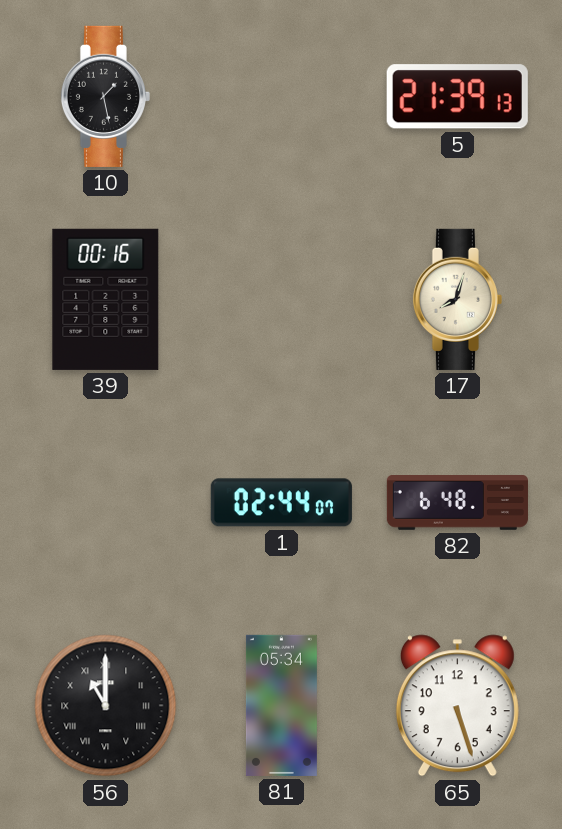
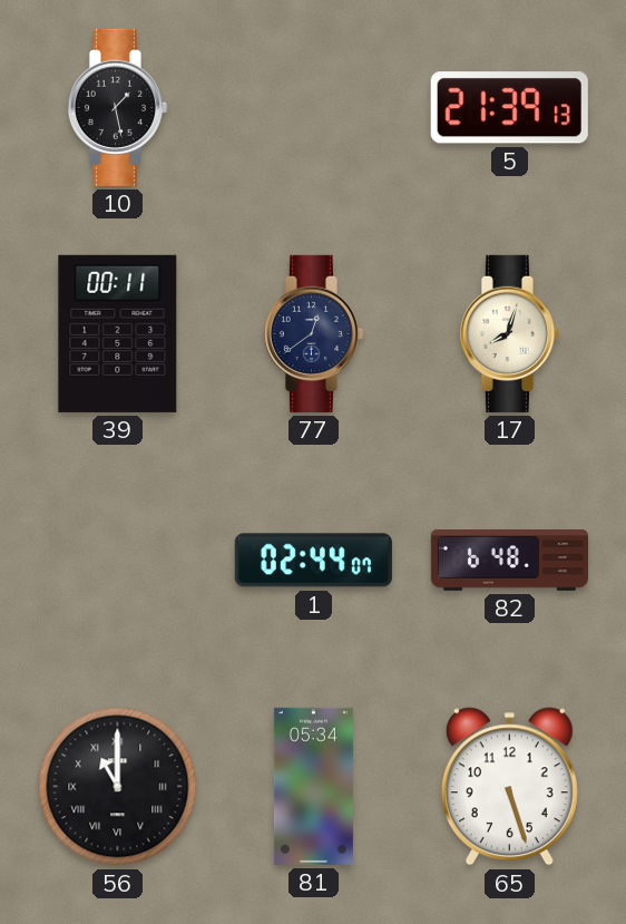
39: 00:16 -> 00:11 (118, 333)
77: none -> 12:39 (313, 333)
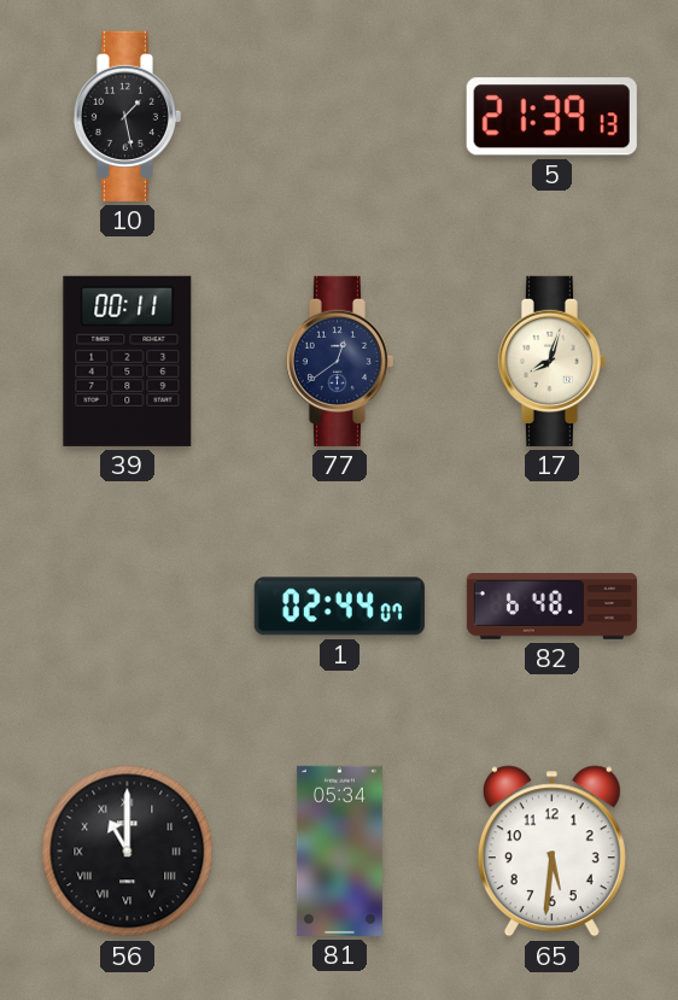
65: 5:27 -> 5:31 (551, 852)
